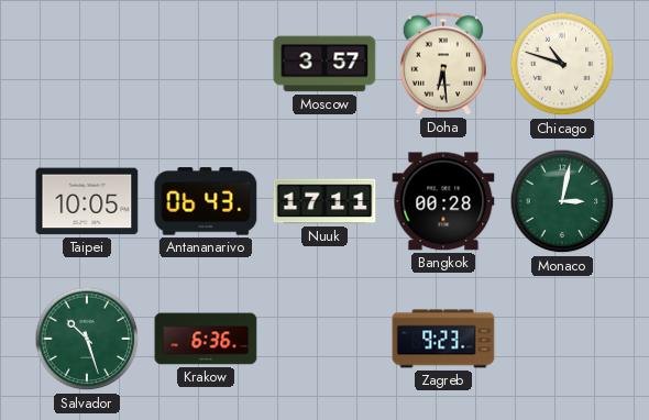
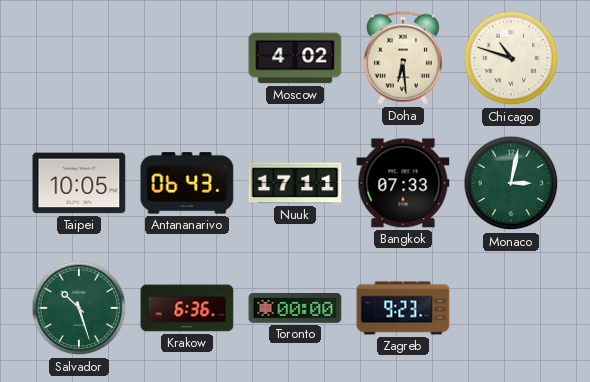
Moscow: 3:57 -> 4:02 (295, 58)
Bangkok: 00:28 -> 07:33 (403, 183)
Toronto: none -> 00:00 (295, 309)
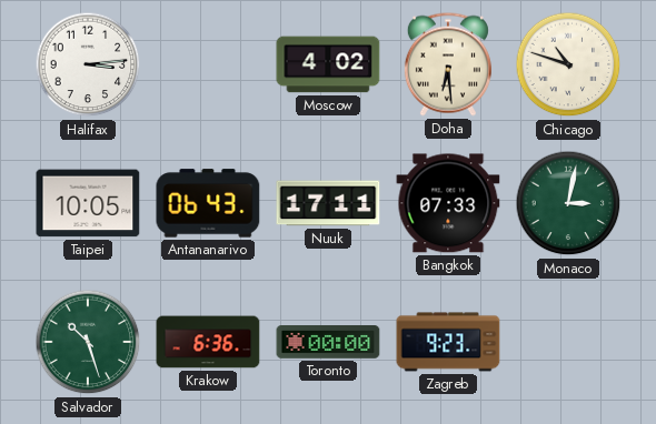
Halifax: none -> 3:14 (88, 64)
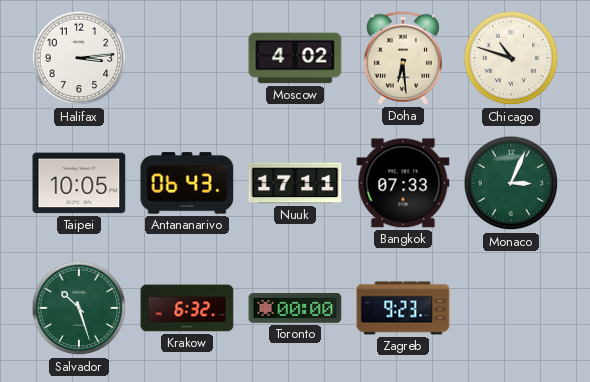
Monaco: 3:02 -> 3:04 (511, 183)
Krakow: 6:36 -> 6:32 (187, 308)
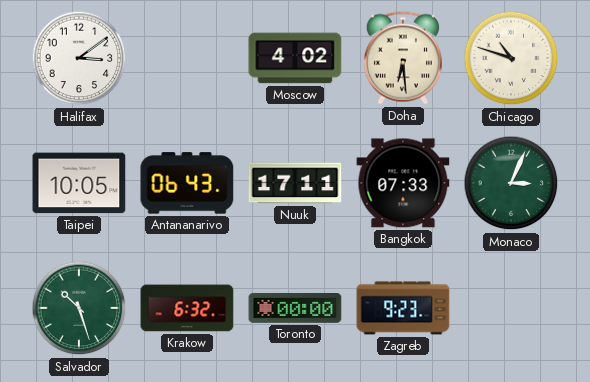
Halifax: 3:14 -> 3:09 (79, 58)
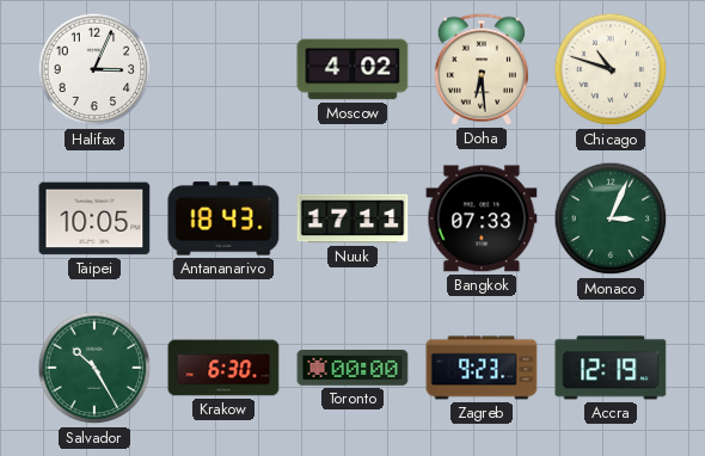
Halifax: 3:09 -> 3:04 (94, 69)
Antananarivo: 06:43 -> 18:43 (223, 218)
Salvador: 10:27 -> 10:25 (94, 368)
Krakow: 6:32 -> 6:30 (223, 368)
Accra: none -> 12:19 (611, 368)
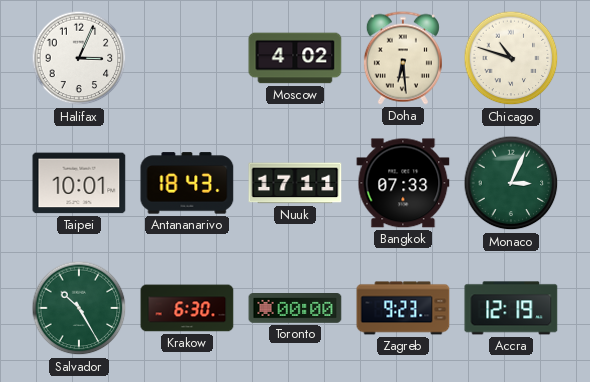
Taipei: 10:05 -> 10:01 (79, 183)
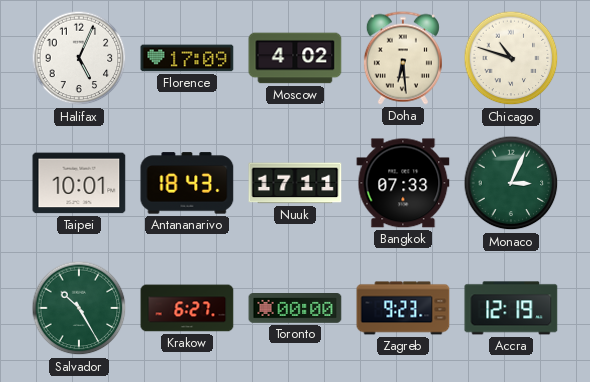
Halifax: 3:04 -> 5:04 (79, 58)
Florence: none -> 17:09 (187, 58)
Krakow: 6:30 -> 6:27 (187, 308)
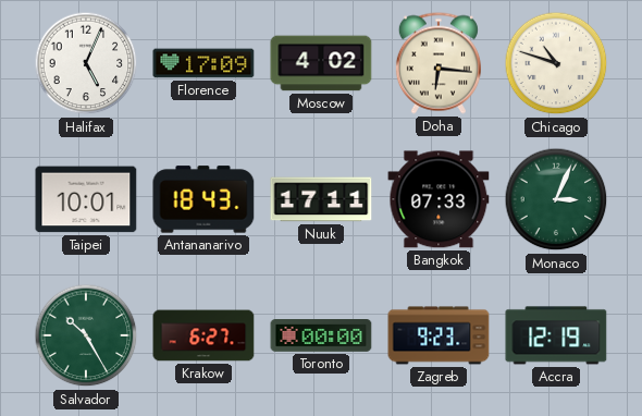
Doha: 6:29 -> 6:16 (439, 63)
